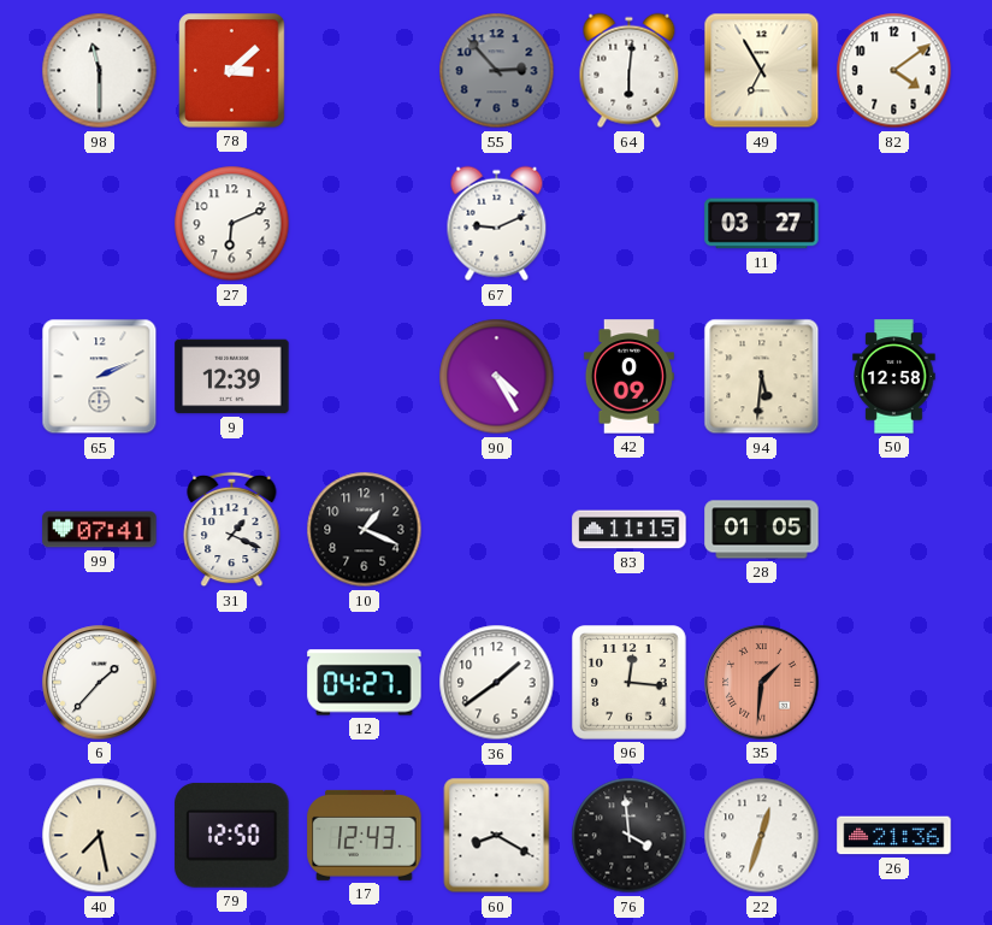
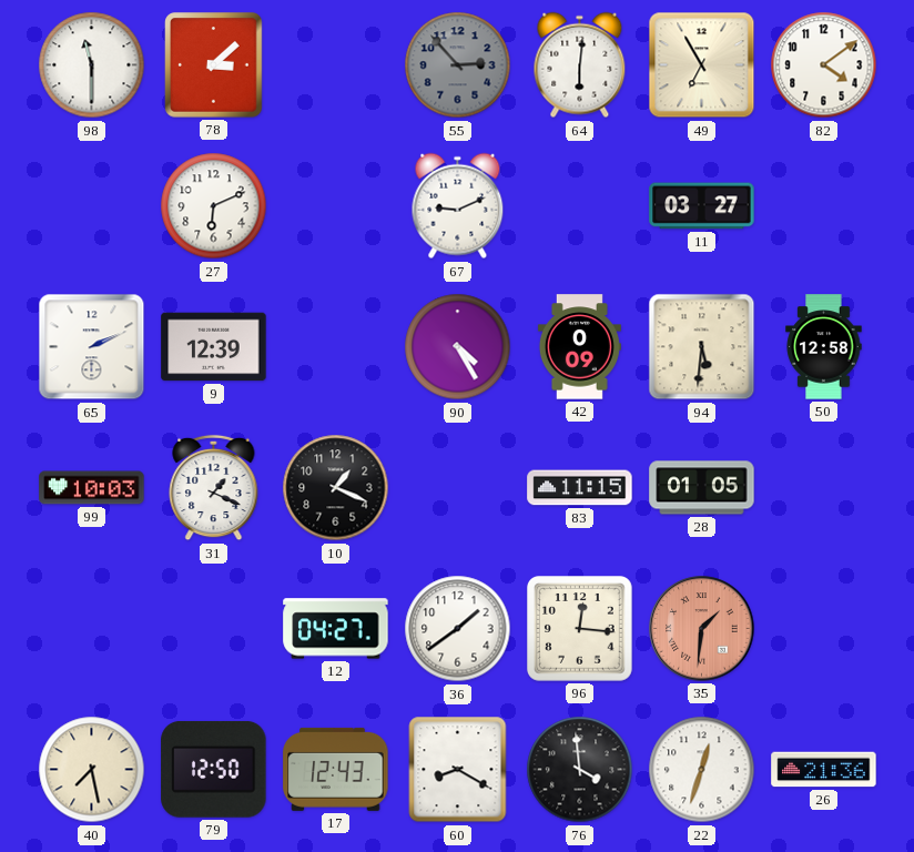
99: 07:41 -> 10:03 (92, 488)
6: 1:37 -> none (100, 683)
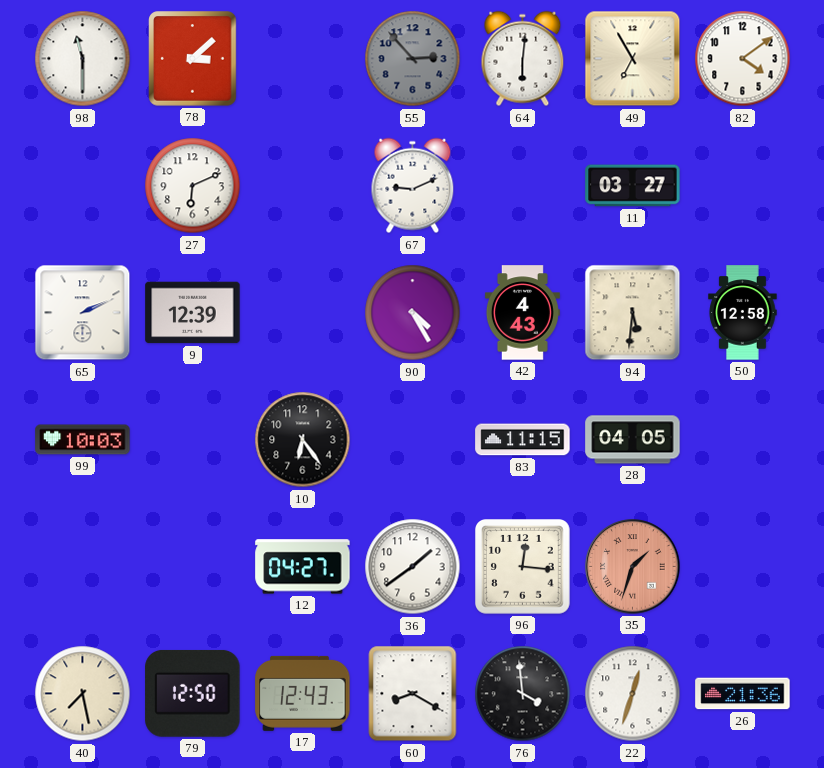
42: 0:09 -> 4:43 (522, 313)
31: 1:19 -> none (214, 488)
10: 1:19 -> 6:24 (303, 440)
28: 01:05 -> 04:05 (633, 440)
35: 1:31 -> 1:33 (633, 567)
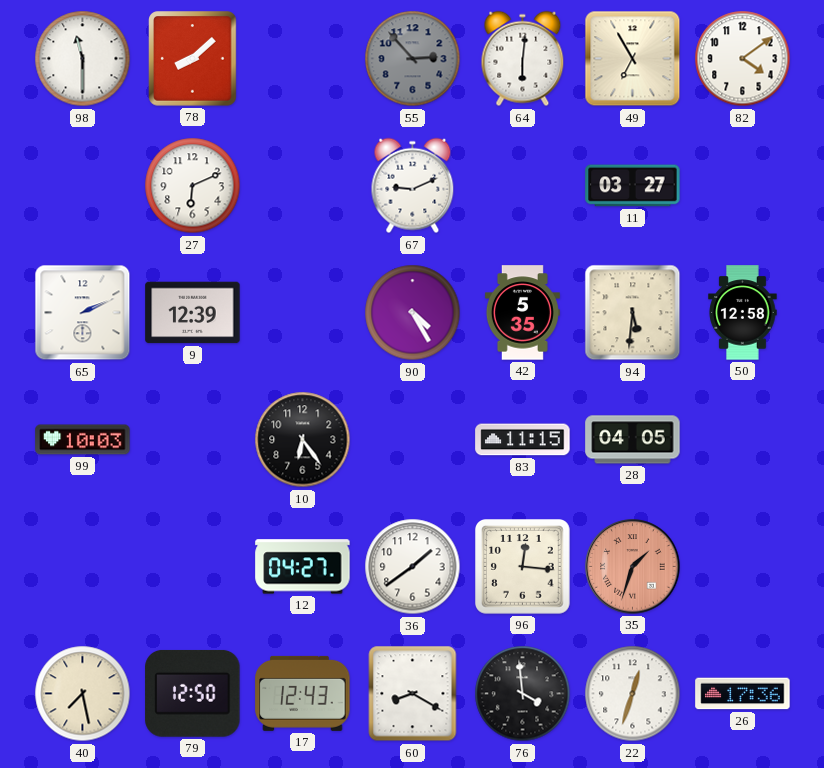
78: 3:08 -> 8:08 (193, 59)
42: 4:43 -> 5:35 (522, 313)
26: 21:36 -> 17:36 (743, 694)
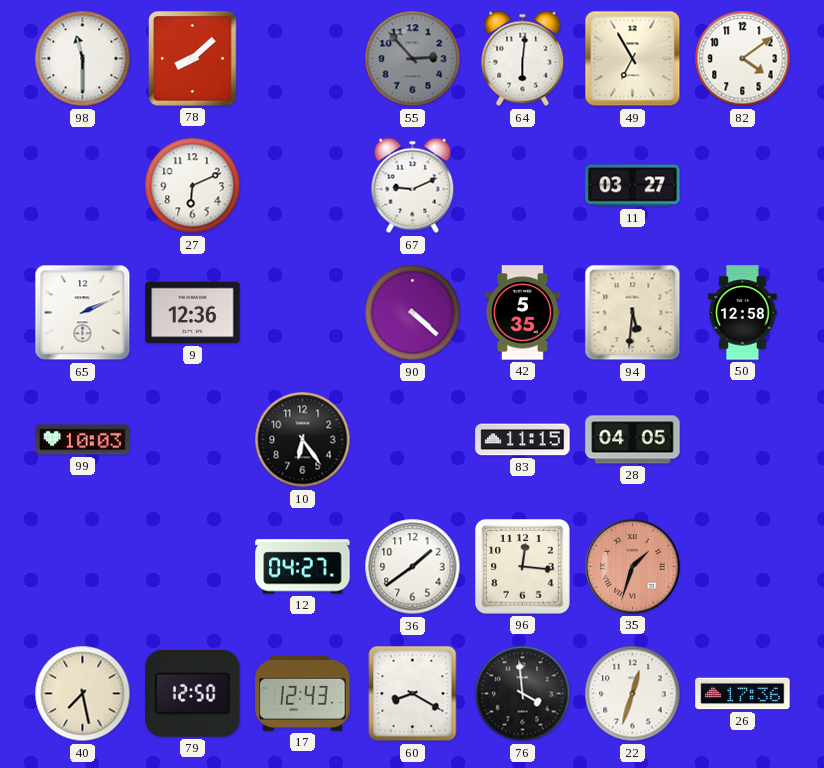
9: 12:39 -> 12:36 (193, 313)
90: 4:25 -> 4:22 (413, 313)
